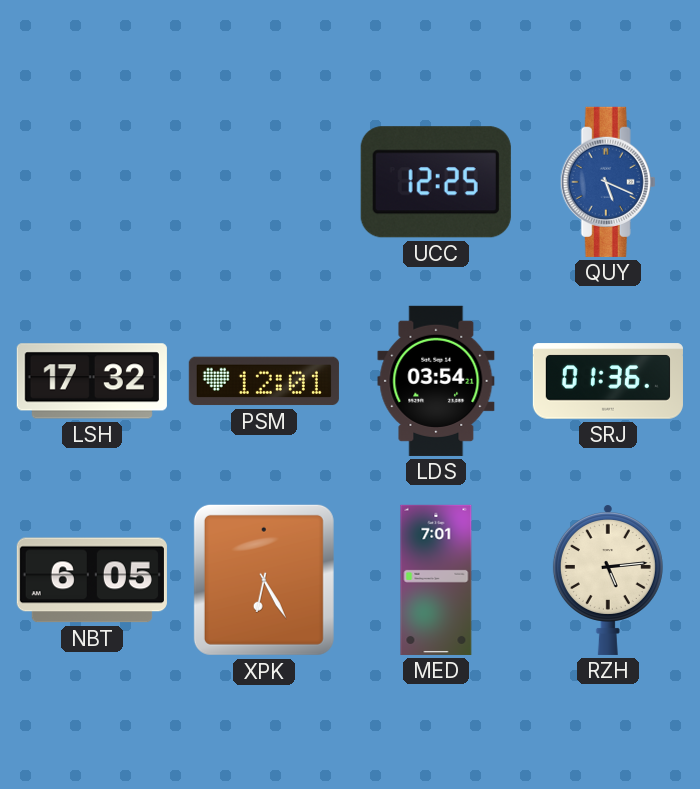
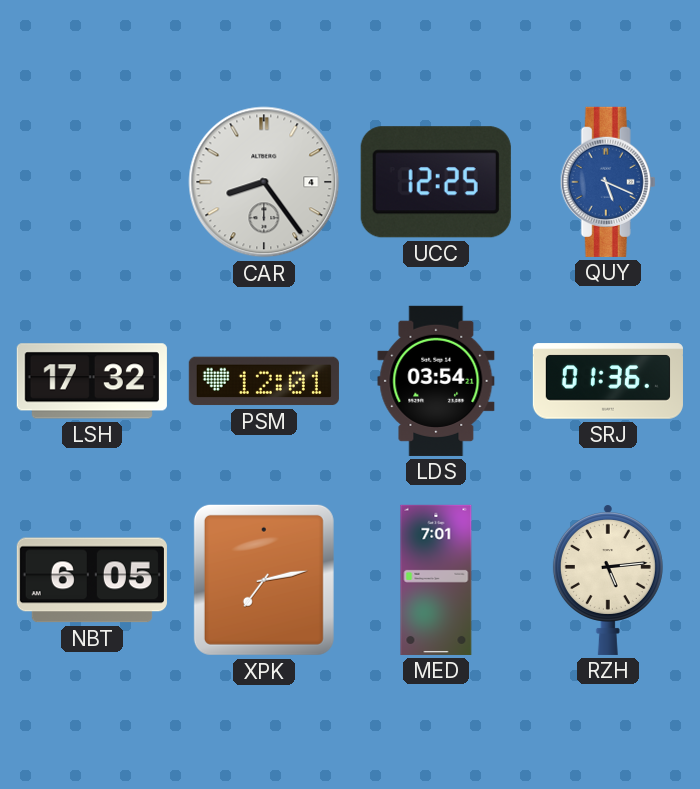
CAR: none -> 8:24 (264, 182)
XPK: 6:25 -> 7:13 (264, 580)
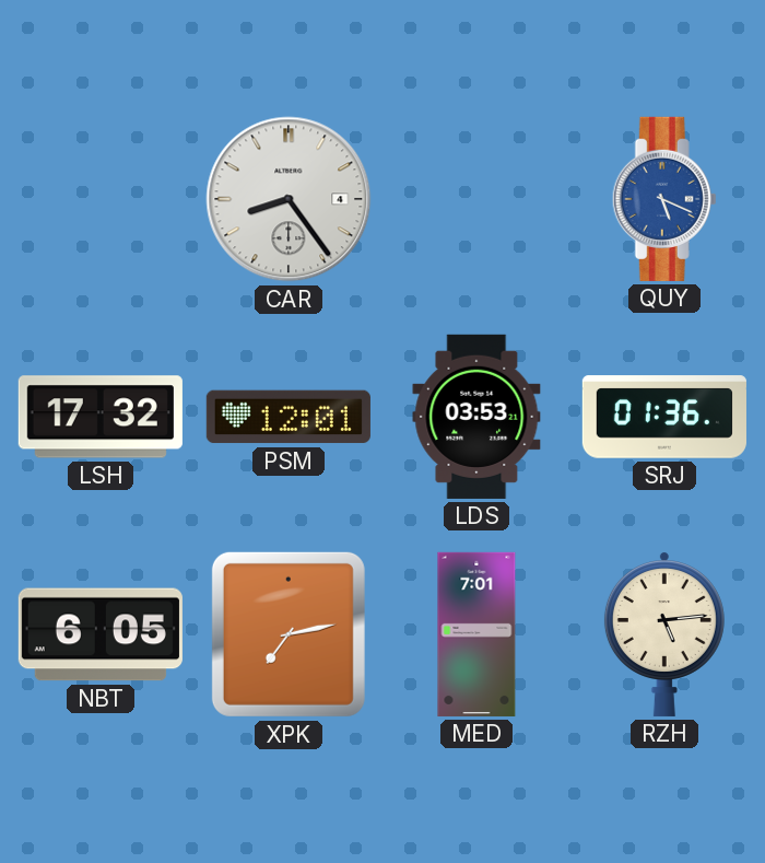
UCC: 12:25 -> none (436, 182)
LDS: 03:54 -> 03:53 (476, 417)
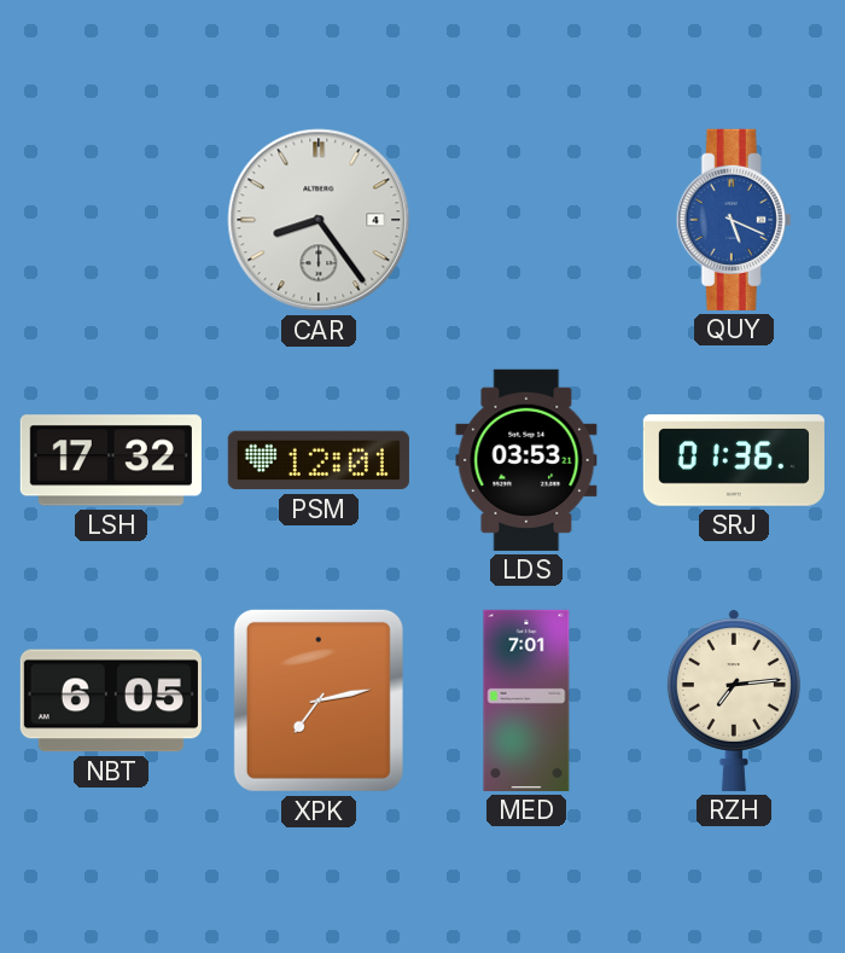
RZH: 5:14 -> 7:14 (734, 701)
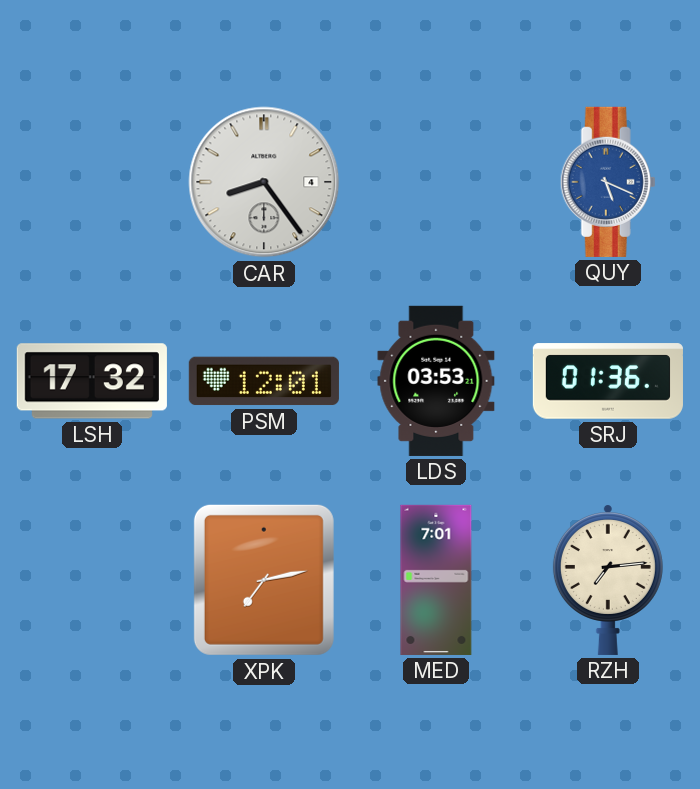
NBT: 6:05 -> none (111, 701)
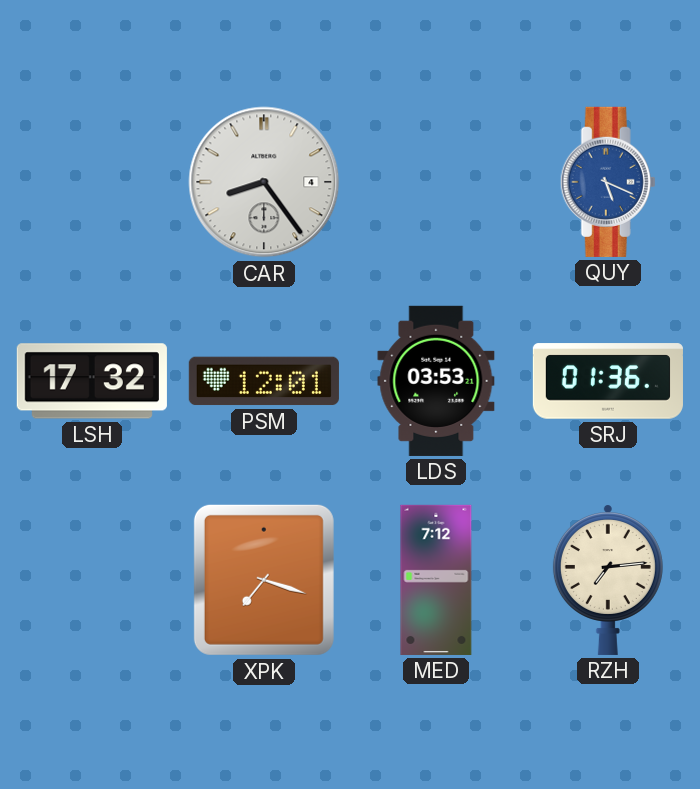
XPK: 7:13 -> 7:18 (264, 580)
MED: 7:01 -> 7:12 (436, 580)
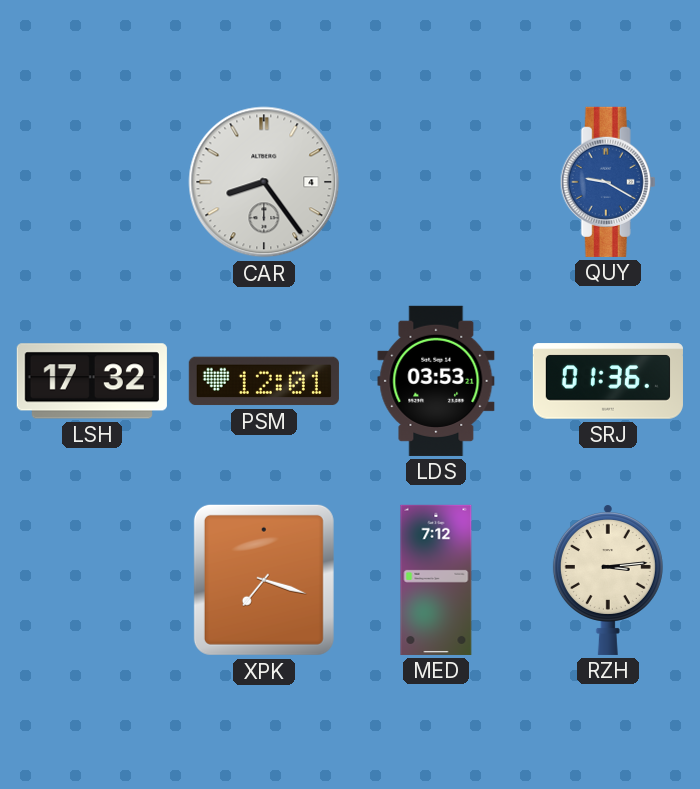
QUY: 5:19 -> 9:20 (608, 182)
RZH: 7:14 -> 3:14 (608, 580)
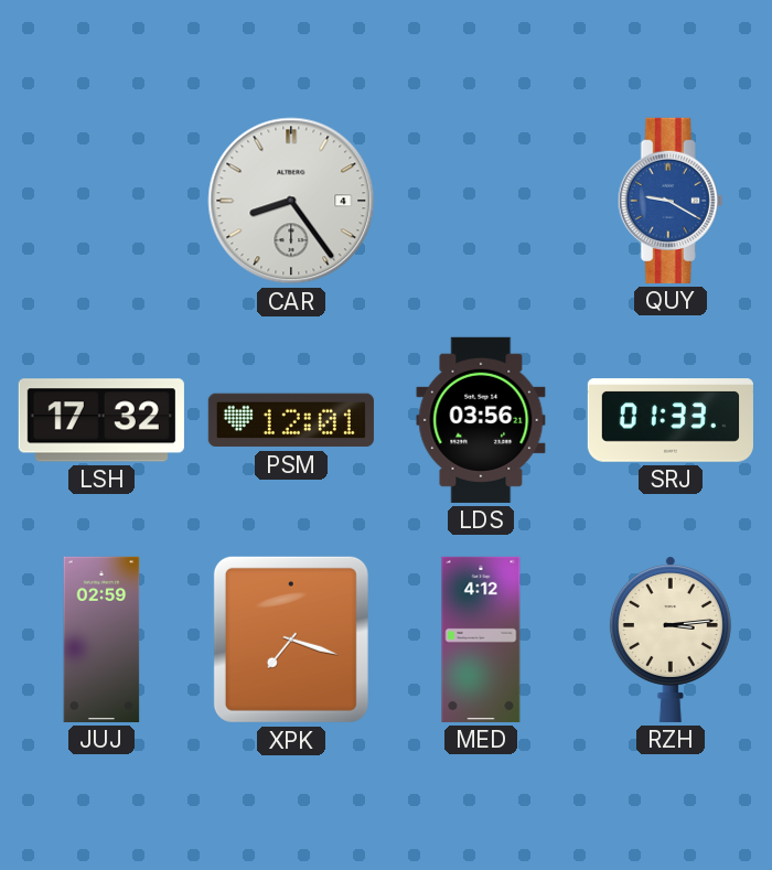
LDS: 03:53 -> 03:56 (481, 420)
SRJ: 01:36 -> 01:33 (671, 420)
JUJ: none -> 02:59 (101, 640)
MED: 7:12 -> 4:12 (481, 640)
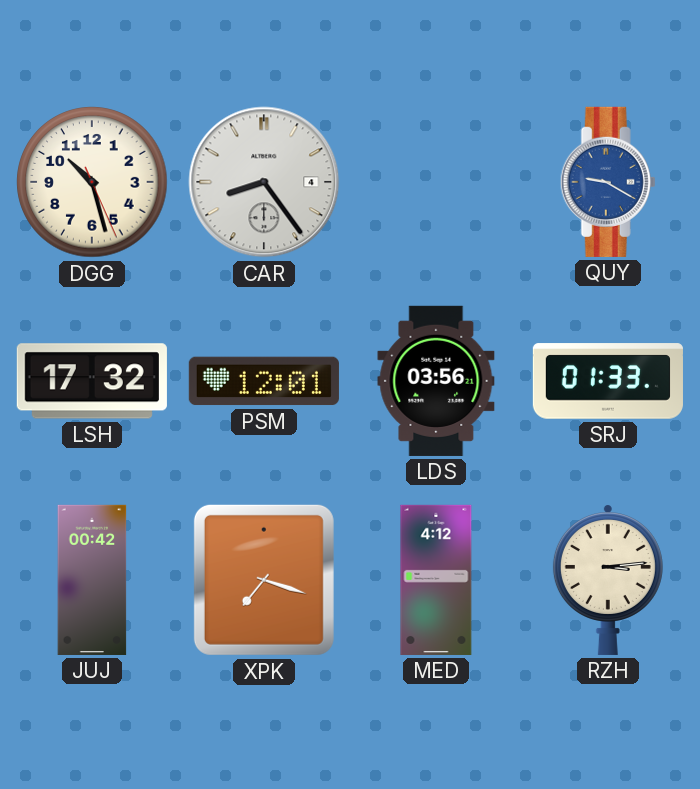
DGG: none -> 10:27 (92, 182)
JUJ: 02:59 -> 00:42 (92, 580)
